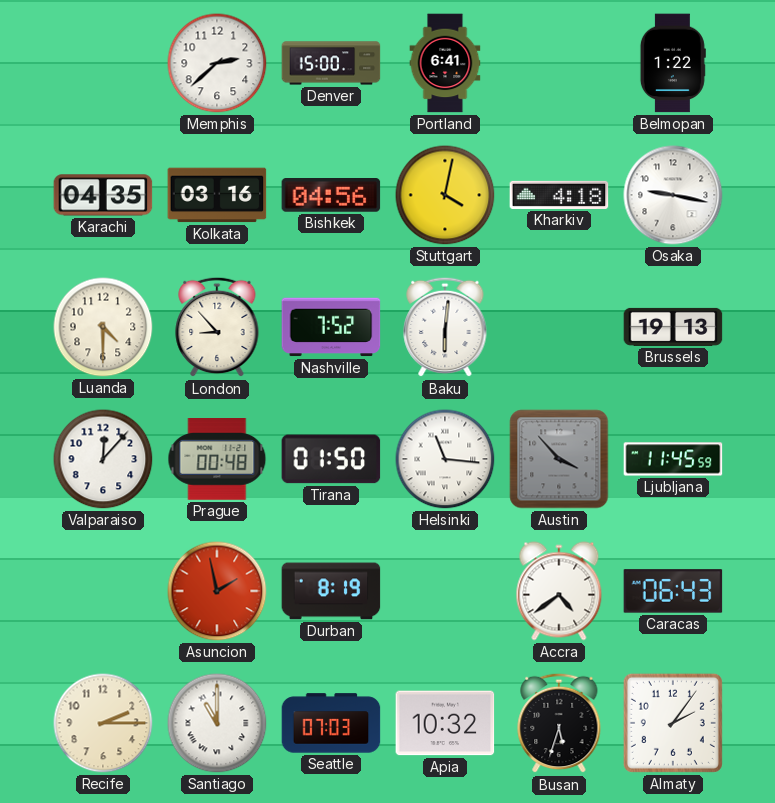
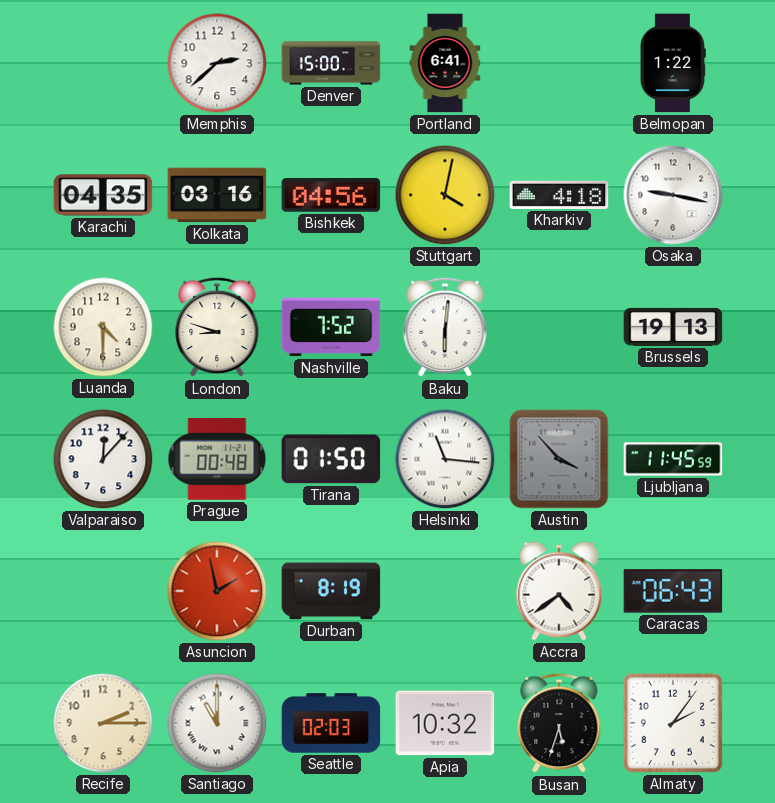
London: 8:53 -> 8:48 (217, 327)
Seattle: 07:03 -> 02:03 (331, 723)
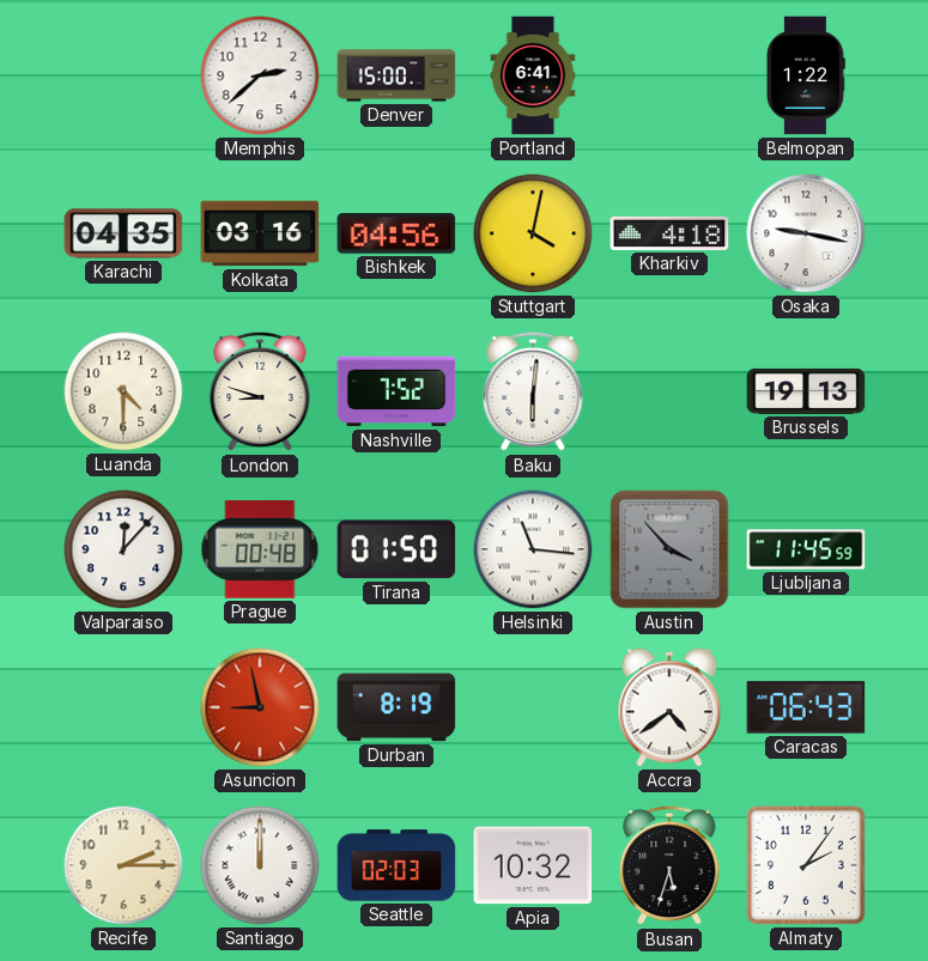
Asuncion: 1:58 -> 8:58 (260, 707)
Santiago: 11:00 -> 12:00 (260, 865)
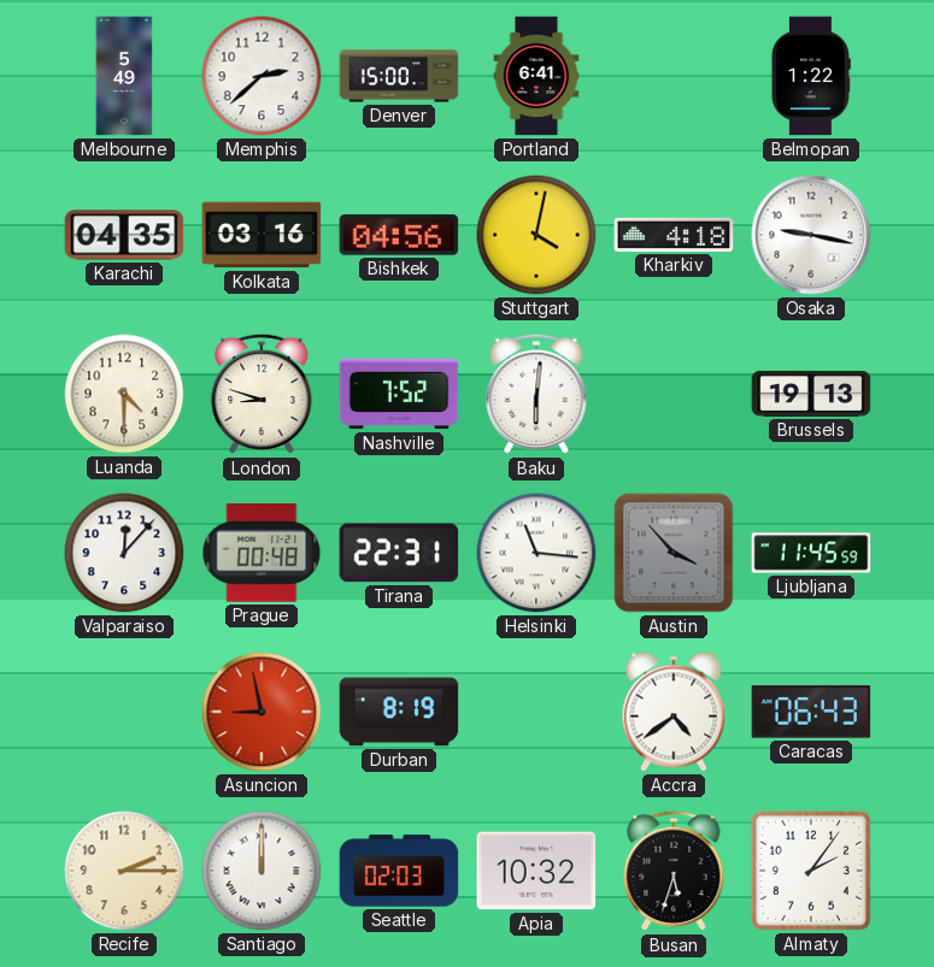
Melbourne: none -> 5:49 (124, 76)
Tirana: 01:50 -> 22:31 (399, 553)
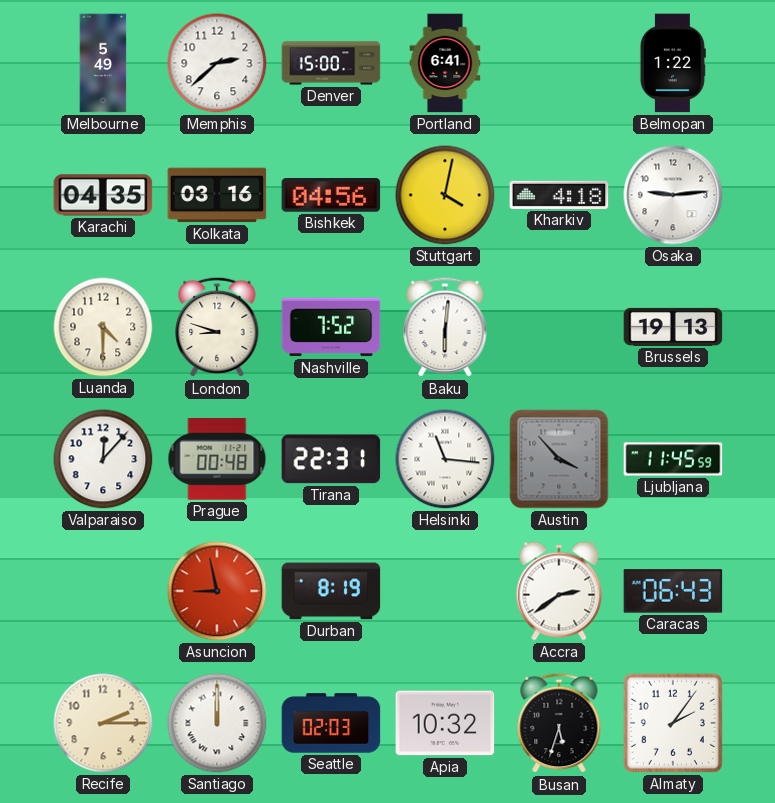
Osaka: 9:17 -> 9:14 (673, 195)
Accra: 4:39 -> 2:39 (559, 591)
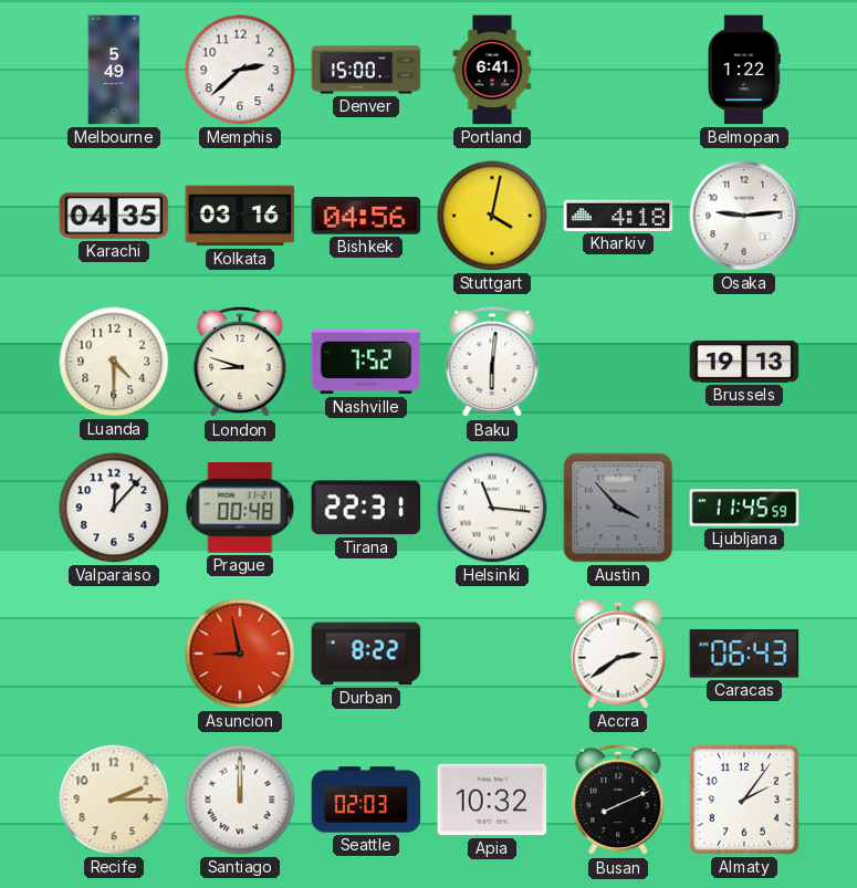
Durban: 8:19 -> 8:22 (366, 654)
Busan: 5:33 -> 8:11 (618, 800)
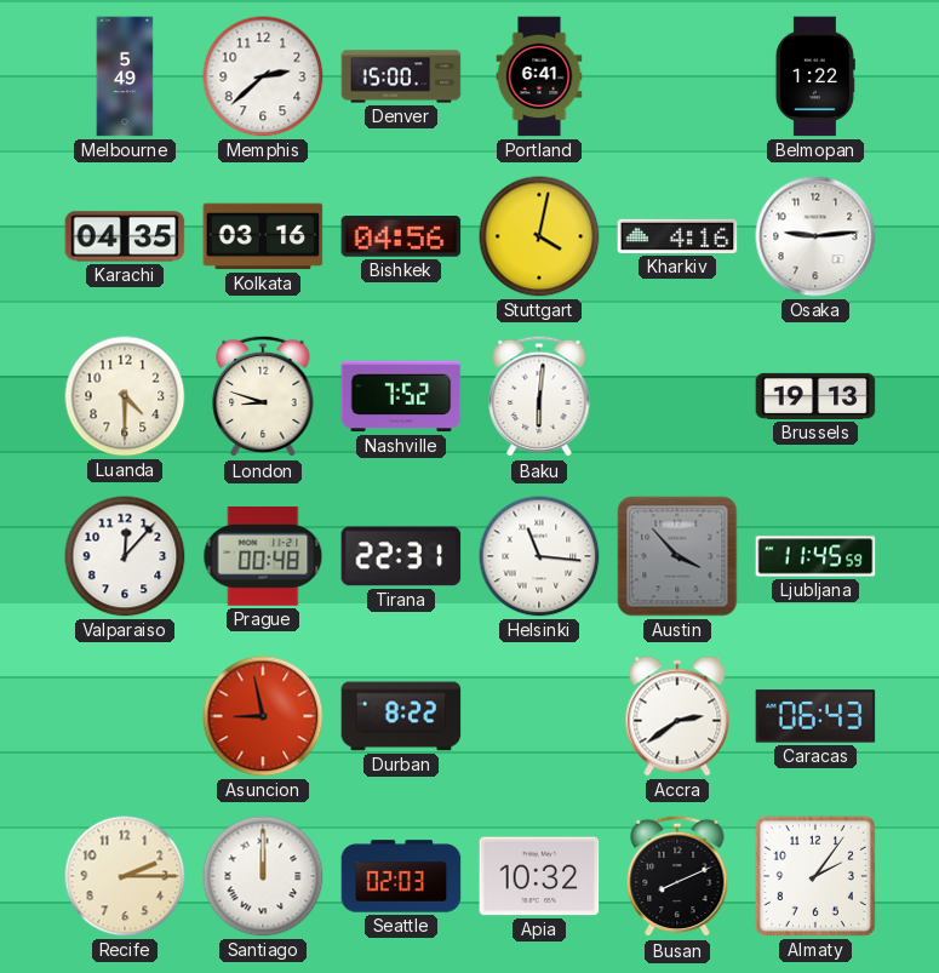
Kharkiv: 4:18 -> 4:16 (677, 236)
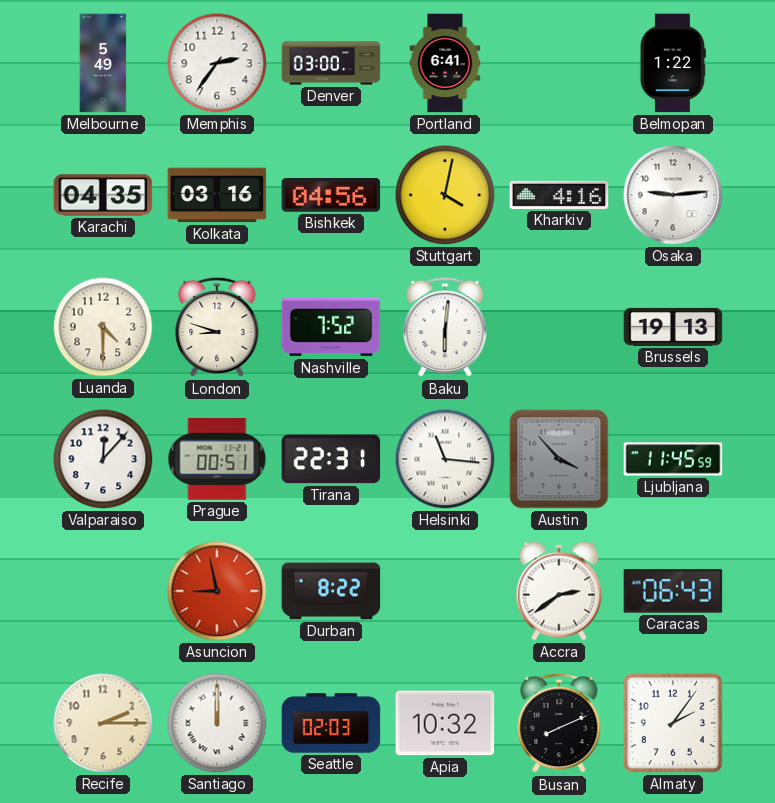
Memphis: 2:38 -> 2:36 (217, 63)
Denver: 15:00 -> 03:00 (331, 63)
Prague: 00:48 -> 00:51 (217, 460)
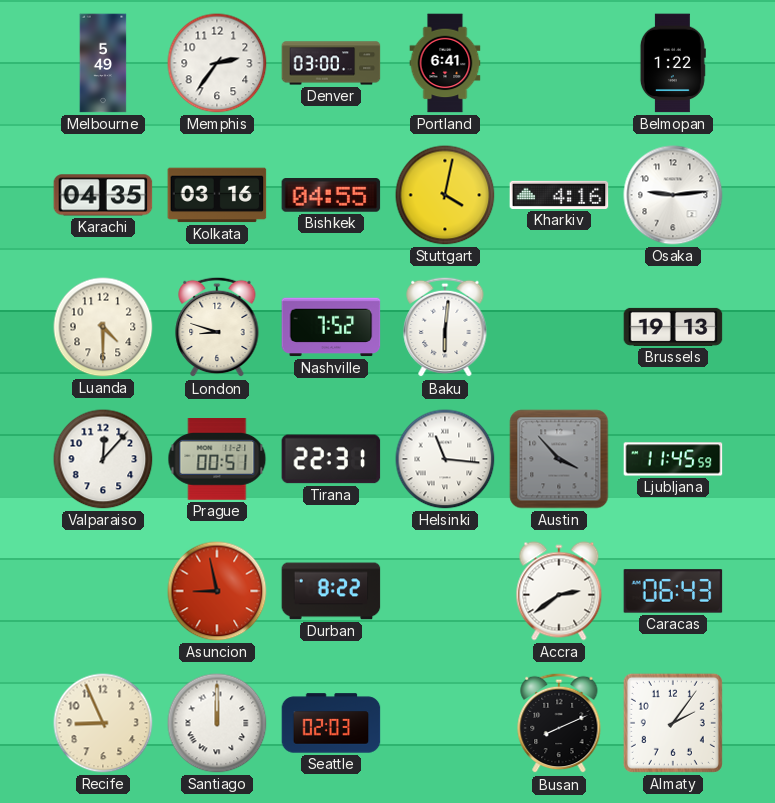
Bishkek: 04:56 -> 04:55 (331, 196)
Recife: 2:15 -> 8:56 (103, 723)
Apia: 10:32 -> none (445, 723)
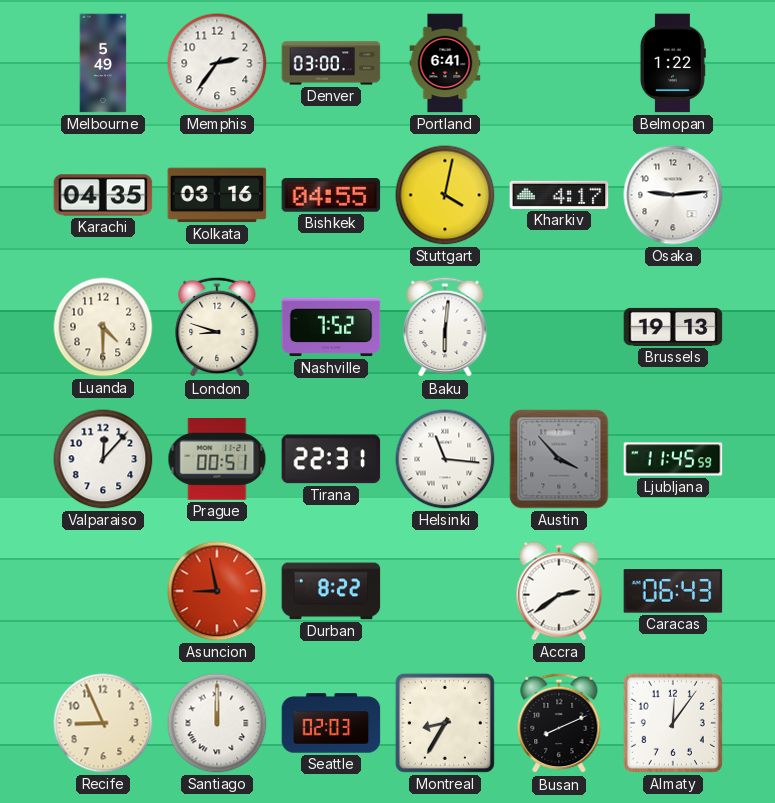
Kharkiv: 4:16 -> 4:17 (559, 195)
Montreal: none -> 8:35 (445, 723)
Almaty: 2:06 -> 12:06 (673, 723)
